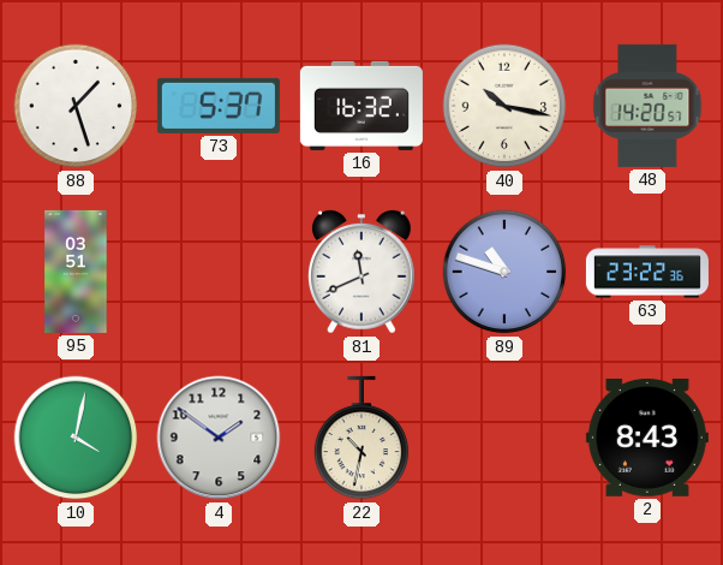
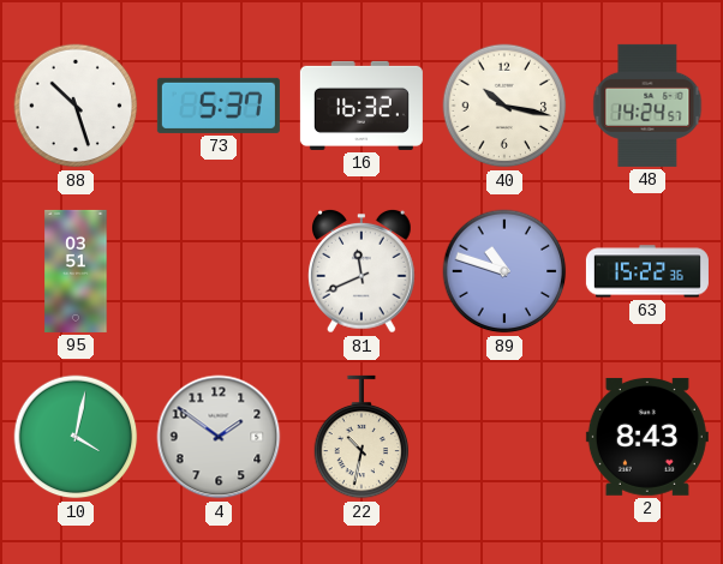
88: 1:27 -> 10:27 (76, 106)
48: 14:20 -> 14:24 (647, 106)
63: 23:22 -> 15:22 (647, 271)
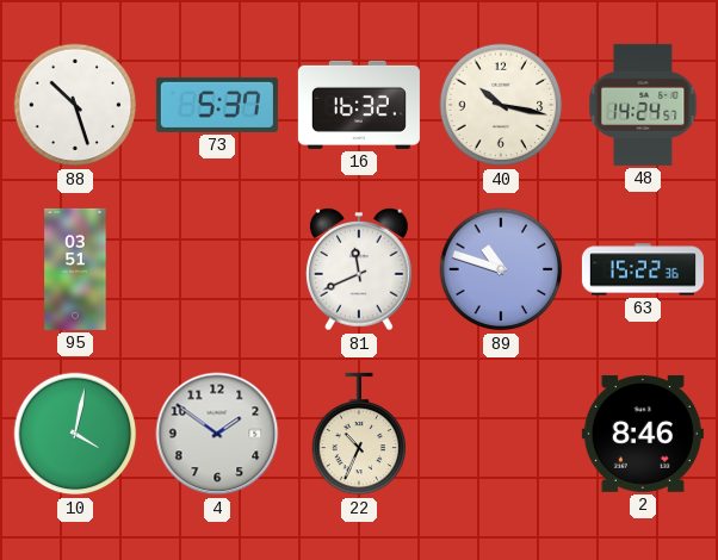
22: 10:32 -> 10:34 (359, 434)
2: 8:43 -> 8:46 (643, 434)
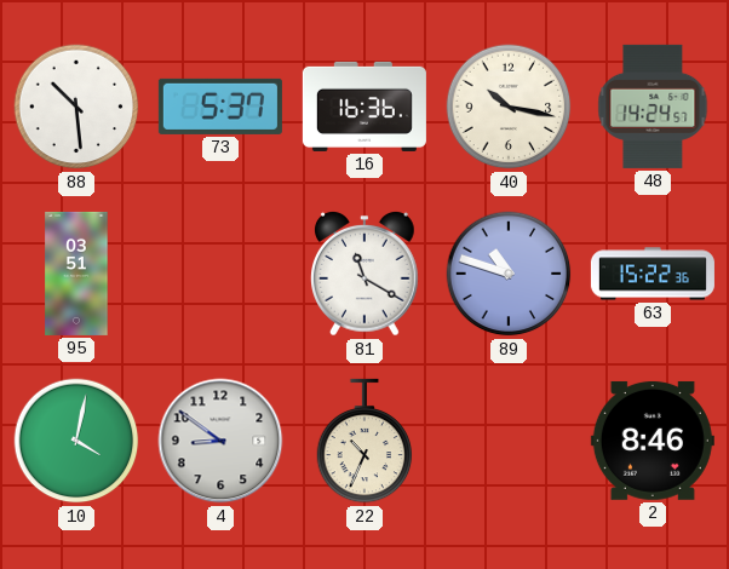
88: 10:27 -> 10:29 (76, 107)
16: 16:32 -> 16:36 (364, 107)
81: 11:41 -> 11:20 (366, 274)
4: 1:51 -> 8:51 (220, 441)
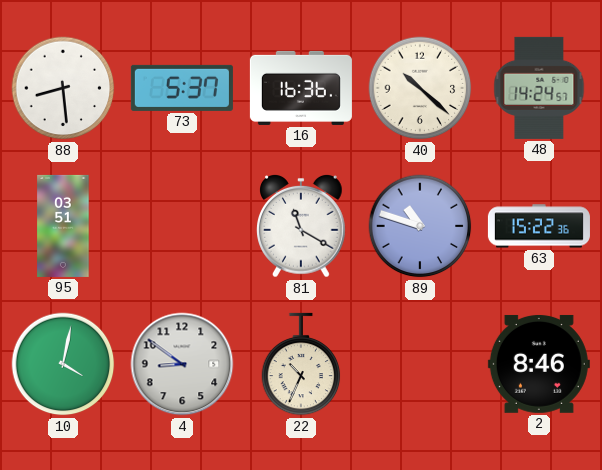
88: 10:29 -> 8:29 (63, 88)
40: 10:17 -> 10:22 (420, 88)
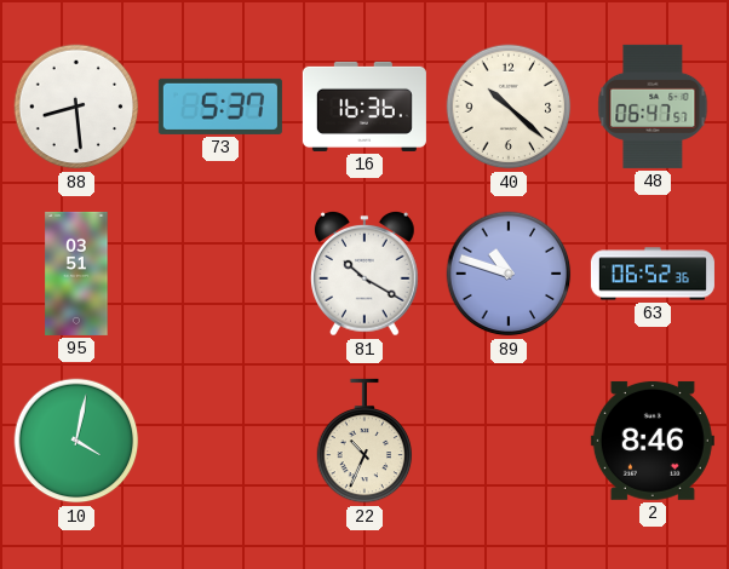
48: 14:24 -> 06:47 (653, 107)
81: 11:20 -> 10:20 (366, 274)
63: 15:22 -> 06:52 (653, 274)
4: 8:51 -> none (182, 364)
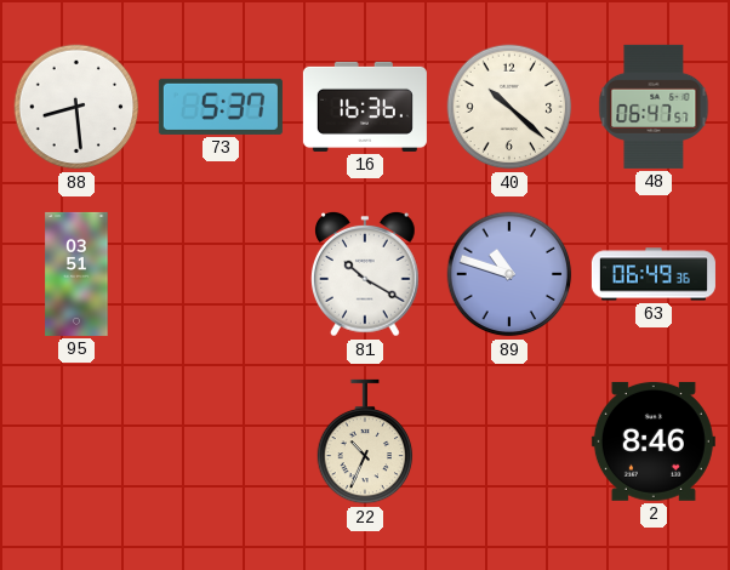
63: 06:52 -> 06:49 (654, 274)
10: 4:02 -> none (76, 441)
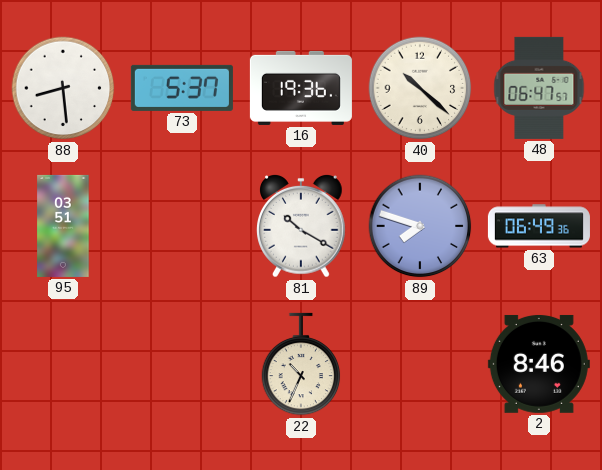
16: 16:36 -> 19:36 (301, 88)
89: 10:48 -> 7:48 (420, 226)
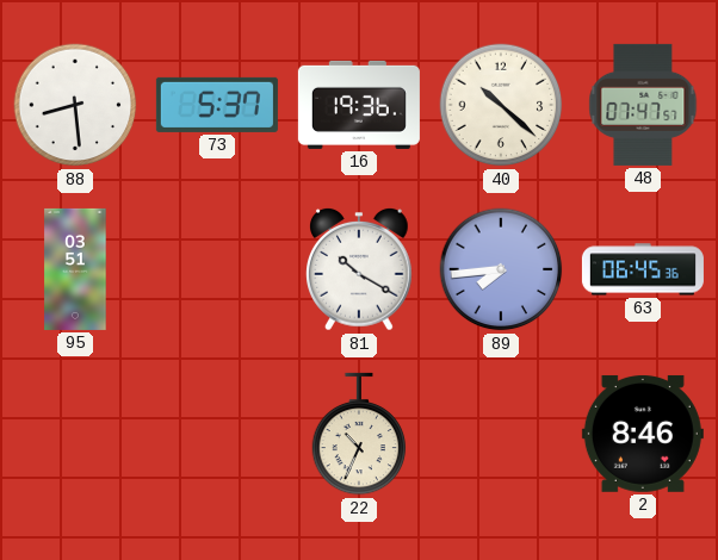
48: 06:47 -> 07:47 (643, 105)
89: 7:48 -> 7:44 (501, 269)
63: 06:49 -> 06:45 (643, 269)
